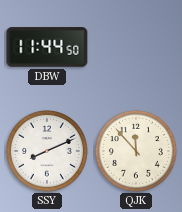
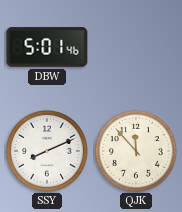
DBW: 11:44 -> 5:01 (47, 47)
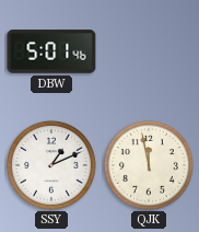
SSY: 8:11 -> 1:11 (51, 165)
QJK: 11:53 -> 11:58 (149, 165)
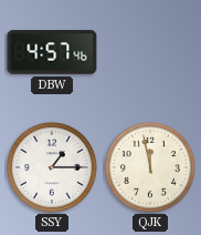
DBW: 5:01 -> 4:57 (52, 52)
SSY: 1:11 -> 1:15 (52, 167)
